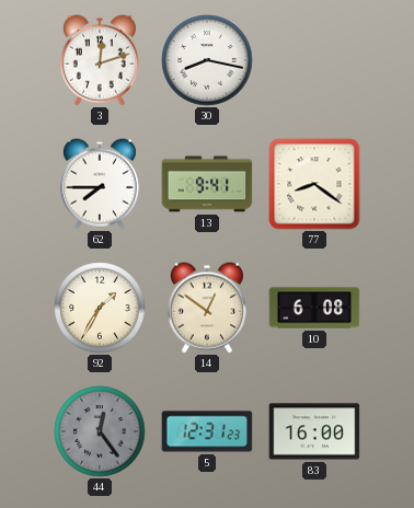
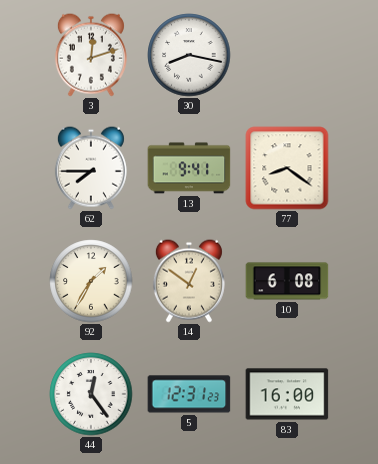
44 dial: grey -> white (91, 394)
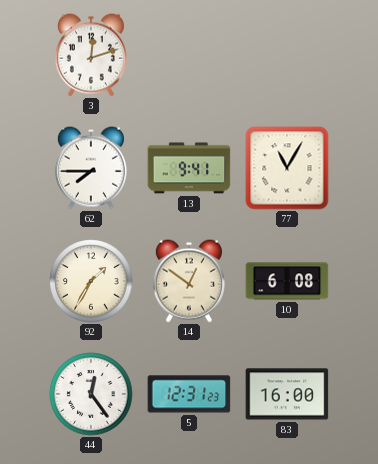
30: 8:17 -> none (189, 55)
77: 8:21 -> 11:05 (287, 168)
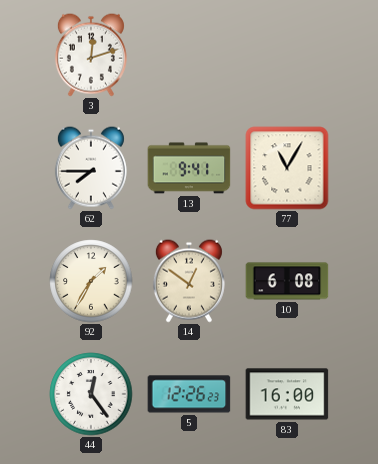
5: 12:31 -> 12:26 (189, 394)
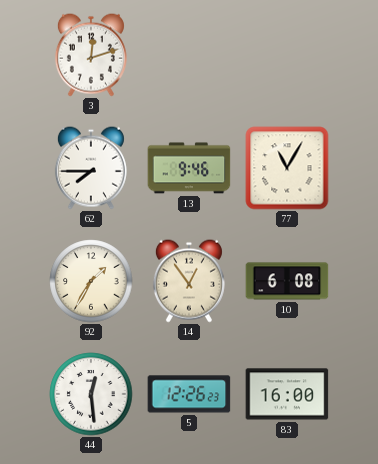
13: 9:41 -> 9:46 (189, 168)
14: 12:51 -> 12:54 (189, 281)
44: 12:24 -> 12:29 (91, 394)
